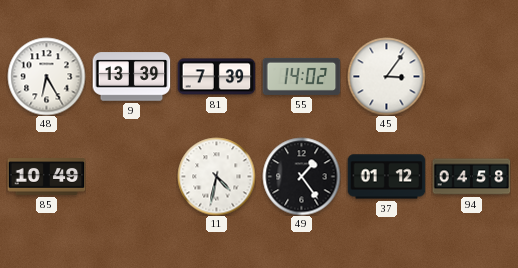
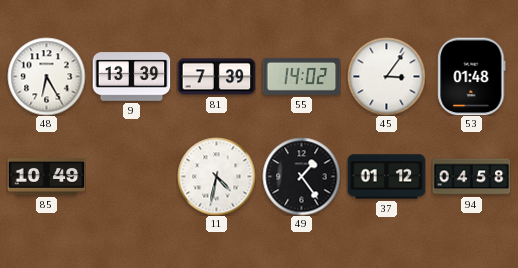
53: none -> 01:48 (472, 76)
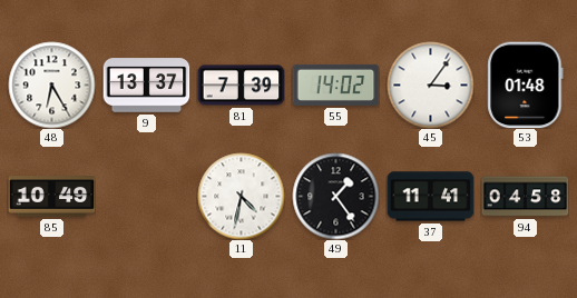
9: 13:39 -> 13:37 (146, 86)
37: 01:12 -> 11:41 (430, 197)
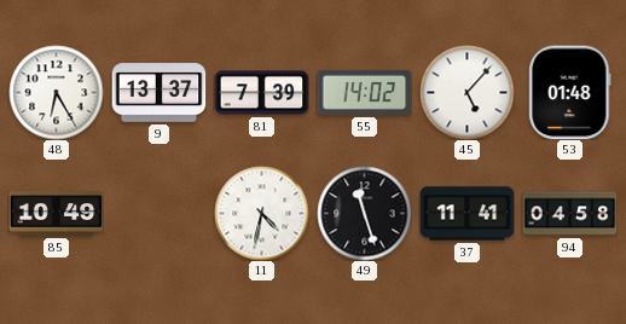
45: 3:06 -> 5:07 (466, 92)
49: 1:24 -> 11:27 (364, 213)
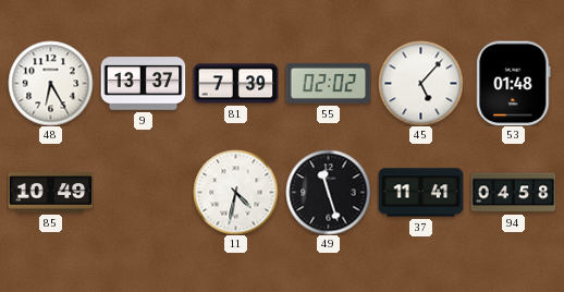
55: 14:02 -> 02:02 (328, 83)
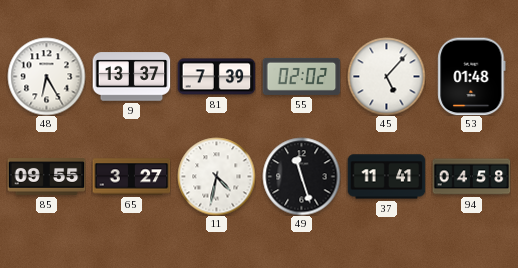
85: 10:49 -> 09:55 (46, 177)
65: none -> 3:27 (131, 177)
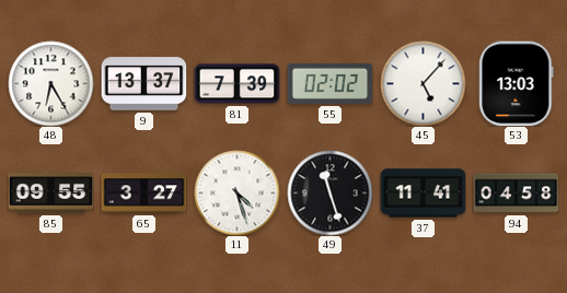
53: 01:48 -> 13:03 (517, 83)
11: 4:32 -> 4:27 (236, 192)
